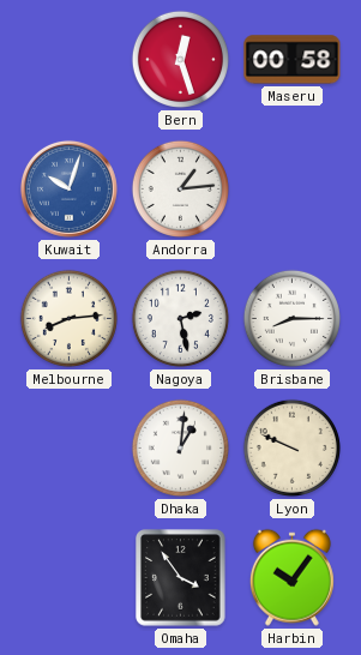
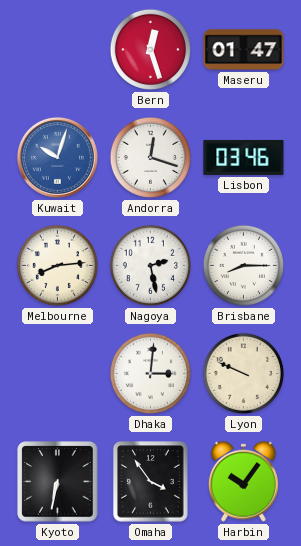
Maseru: 00:58 -> 01:47 (244, 50)
Andorra: 1:14 -> 12:18 (150, 157)
Lisbon: none -> 03:46 (244, 157)
Dhaka: 1:01 -> 3:01 (150, 373)
Kyoto: none -> 6:32 (58, 482)
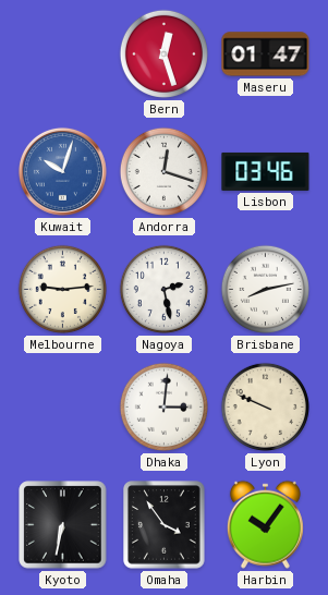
Melbourne: 8:14 -> 9:14 (62, 289)
Brisbane: 8:15 -> 8:13 (265, 289)
